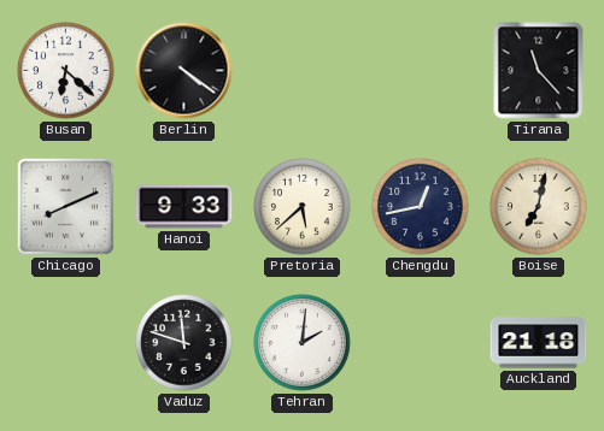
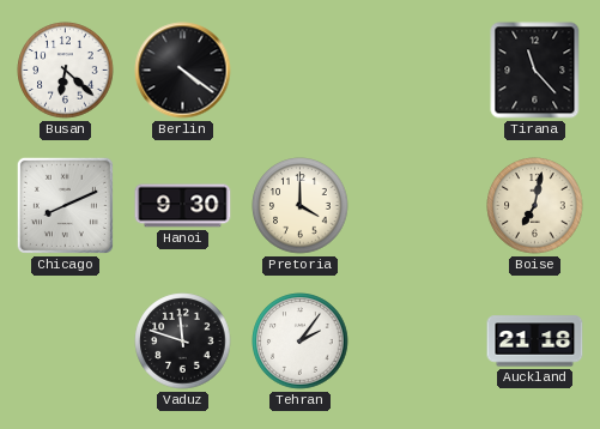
Hanoi: 9:33 -> 9:30 (183, 206)
Pretoria: 5:38 -> 4:00 (301, 206)
Chengdu: 12:43 -> none (421, 207)
Tehran: 2:01 -> 2:06 (301, 342)
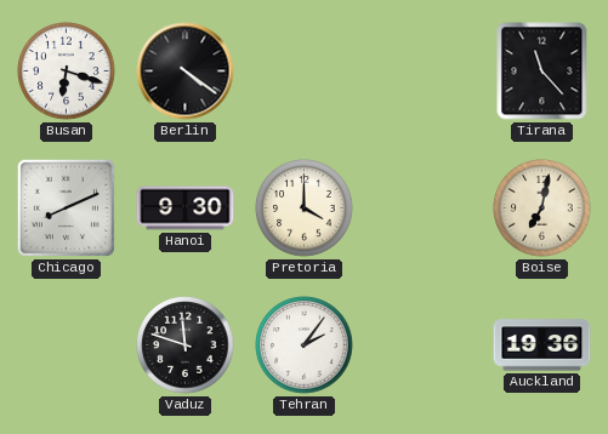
Busan: 6:22 -> 6:18 (67, 72)
Auckland: 21:18 -> 19:36 (542, 346)
